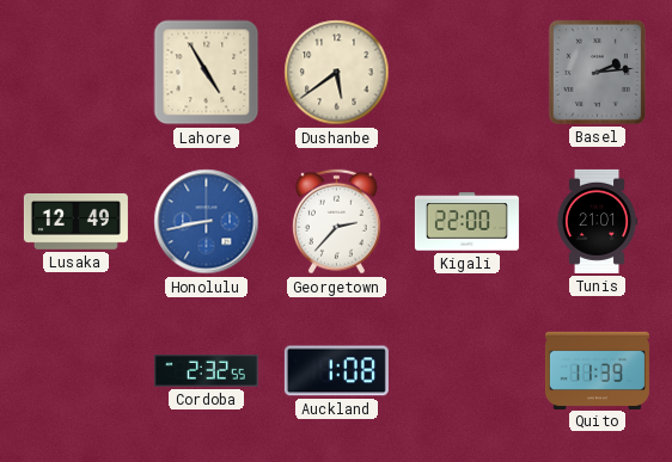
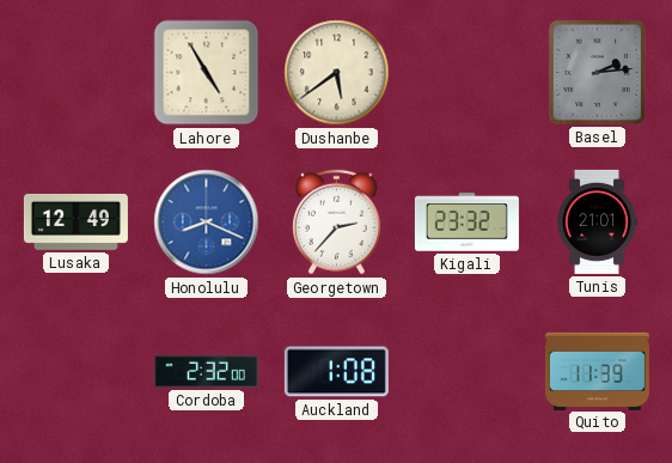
Honolulu: 8:43 -> 8:19 (207, 223)
Kigali: 22:00 -> 23:32 (466, 223)
Cordoba: 2:32:55 -> 2:32:00 (206, 371)
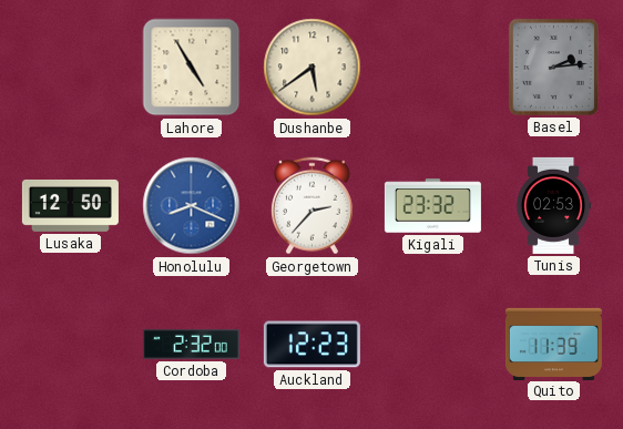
Lusaka: 12:49 -> 12:50 (70, 205)
Tunis: 21:01 -> 02:53 (553, 205)
Auckland: 1:08 -> 12:23 (311, 345)
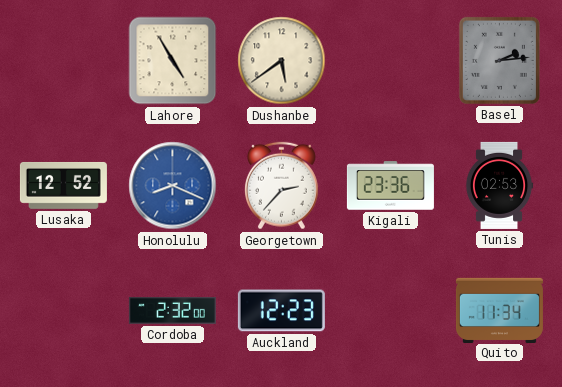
Lusaka: 12:50 -> 12:52 (63, 185)
Kigali: 23:32 -> 23:36 (390, 186)
Quito: 11:39 -> 11:34 (499, 310)
